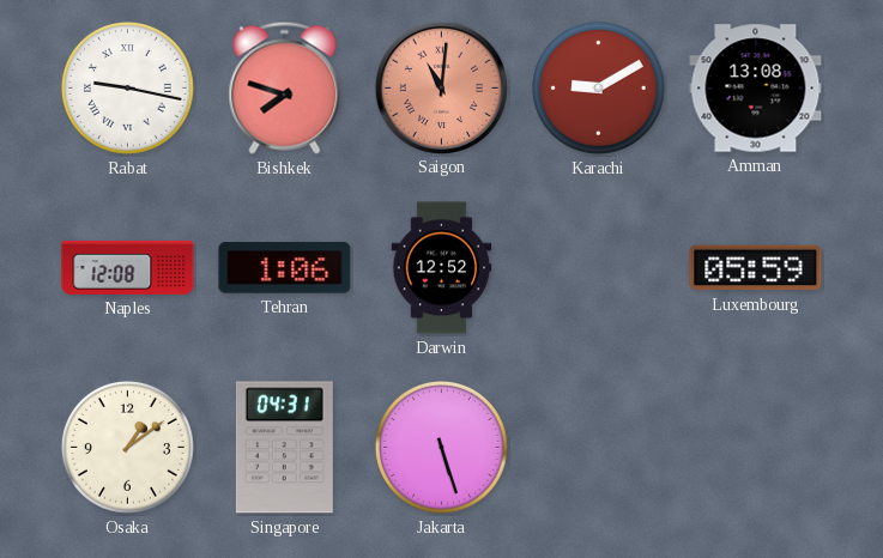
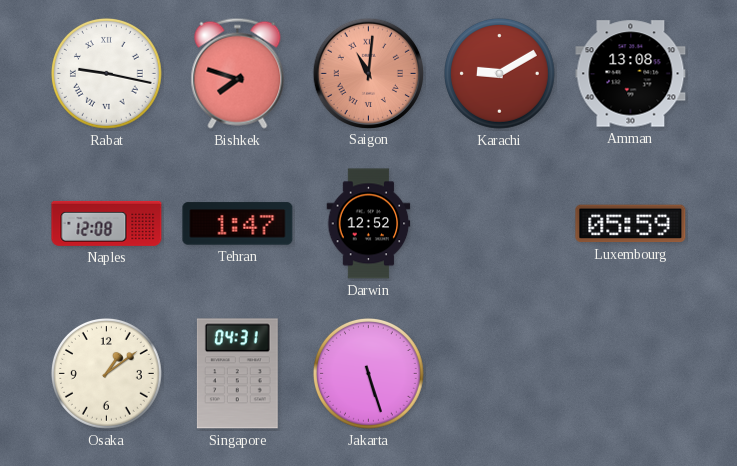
Tehran: 1:06 -> 1:47 (238, 224)
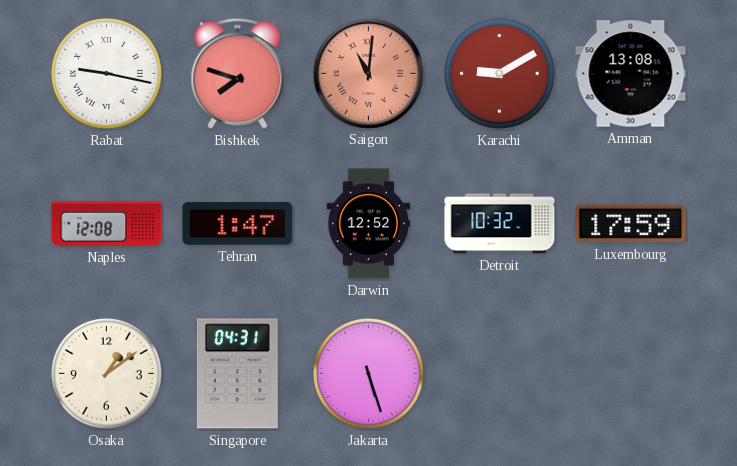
Detroit: none -> 10:32 (500, 224)
Luxembourg: 05:59 -> 17:59 (631, 224)
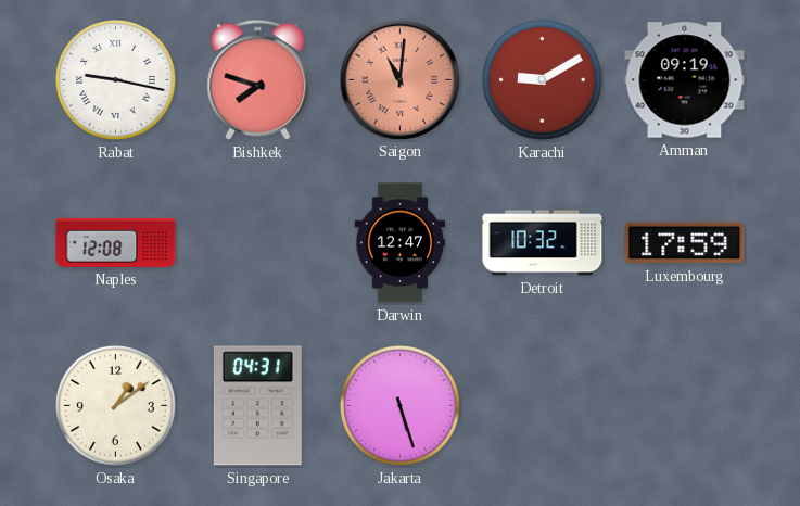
Amman: 13:08 -> 09:19 (685, 80)
Tehran: 1:47 -> none (238, 224)
Darwin: 12:52 -> 12:47 (401, 243)
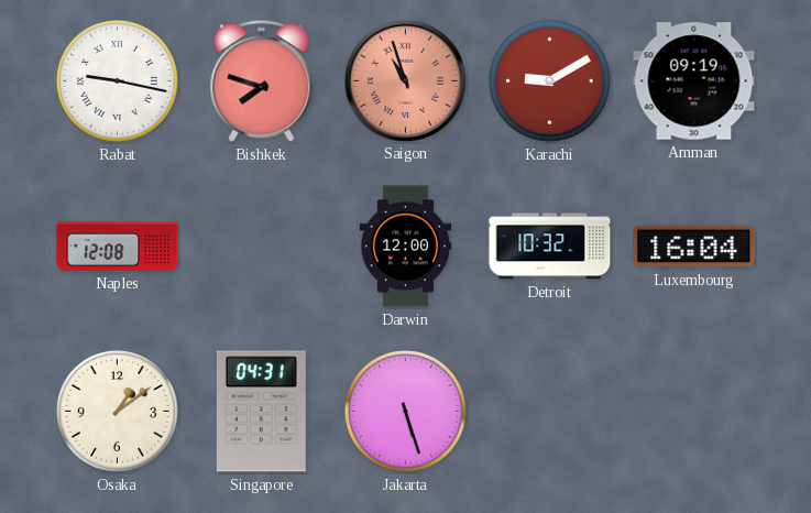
Saigon: 11:01 -> 10:57 (405, 80)
Darwin: 12:47 -> 12:00 (406, 247)
Luxembourg: 17:59 -> 16:04 (694, 247)
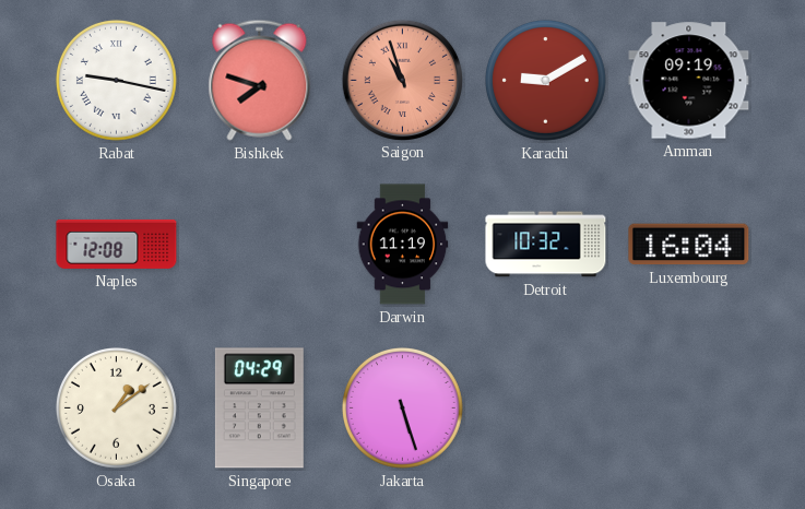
Darwin: 12:00 -> 11:19 (403, 245)
Singapore: 04:31 -> 04:29 (259, 409)
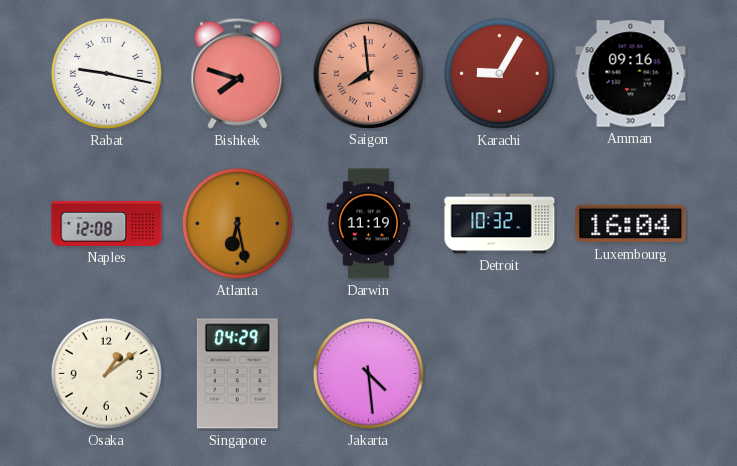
Saigon: 10:57 -> 7:59 (368, 73)
Karachi: 9:10 -> 9:05 (499, 73)
Amman: 09:19 -> 09:16 (631, 74)
Atlanta: none -> 6:28 (237, 223)
Jakarta: 5:27 -> 4:29 (368, 373)
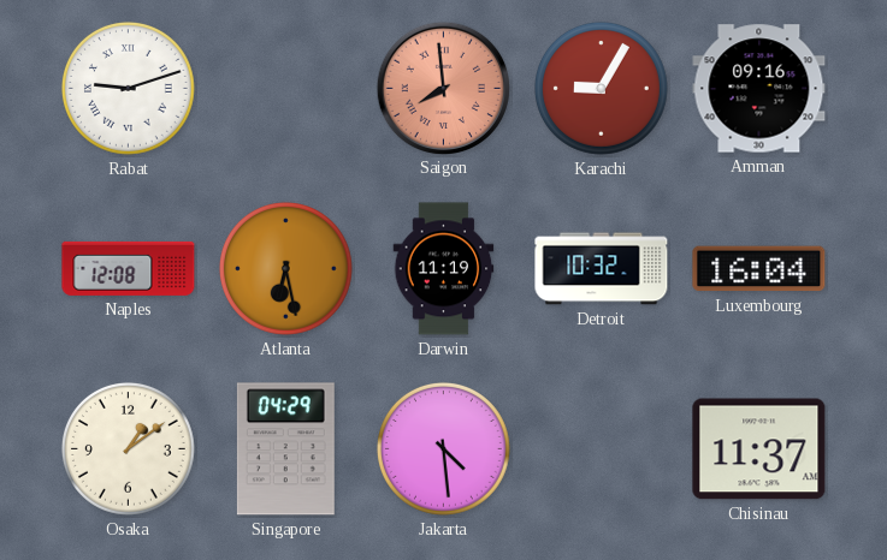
Rabat: 9:17 -> 9:12 (128, 88)
Bishkek: 7:48 -> none (238, 73)
Chisinau: none -> 11:37 (759, 449)
